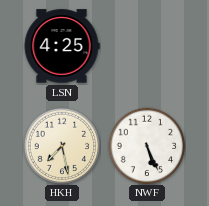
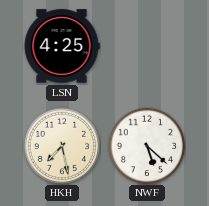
NWF: 5:26 -> 5:22 (147, 146)
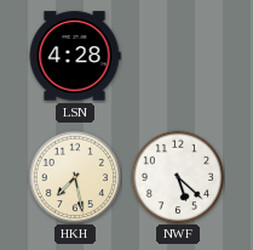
LSN: 4:25 -> 4:28 (75, 56)
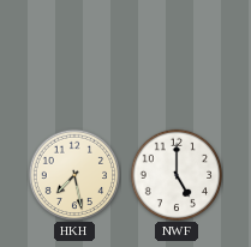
LSN: 4:28 -> none (75, 56)
NWF: 5:22 -> 5:00 (177, 175)
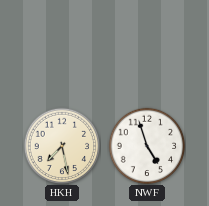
NWF: 5:00 -> 4:57 (147, 146)
